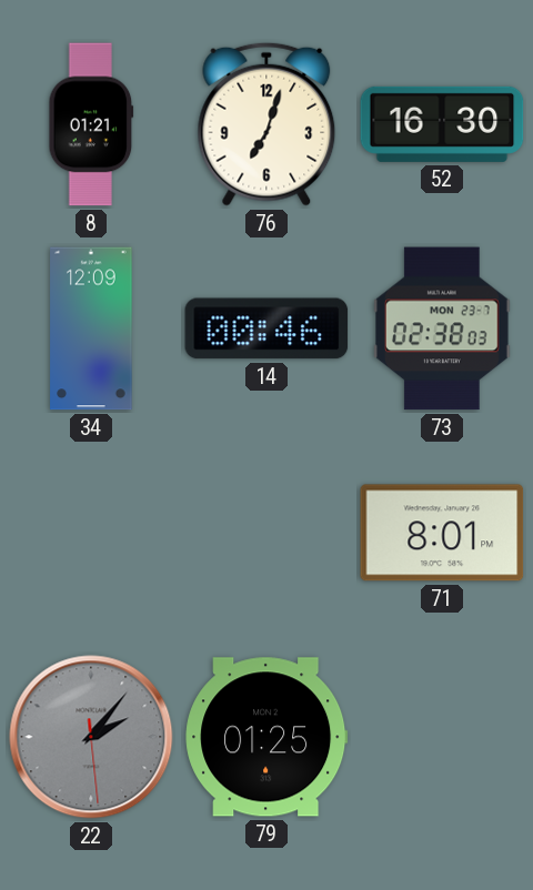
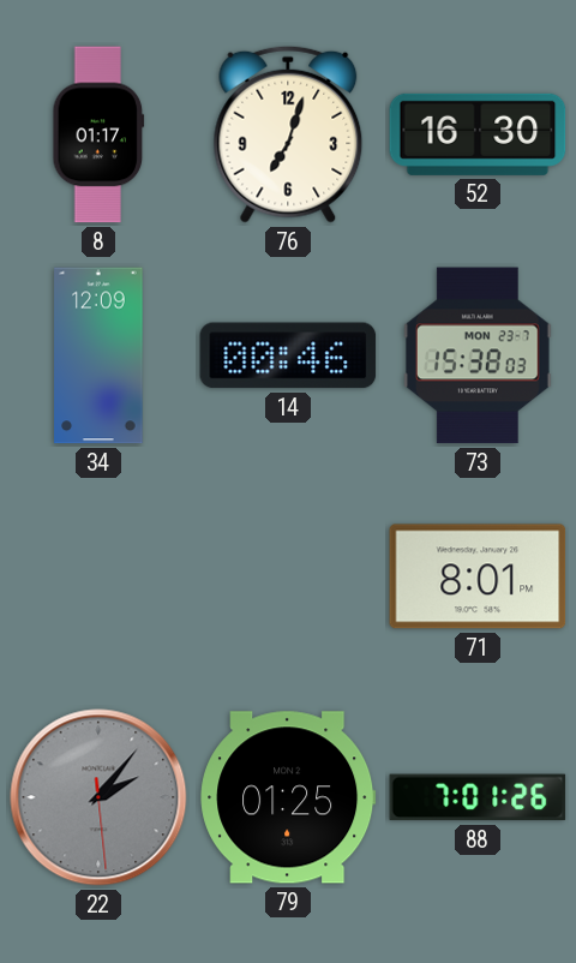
8: 01:21 -> 01:17 (98, 134)
73: 02:38 -> 15:38 (479, 355)
88: none -> 7:01 (478, 797)
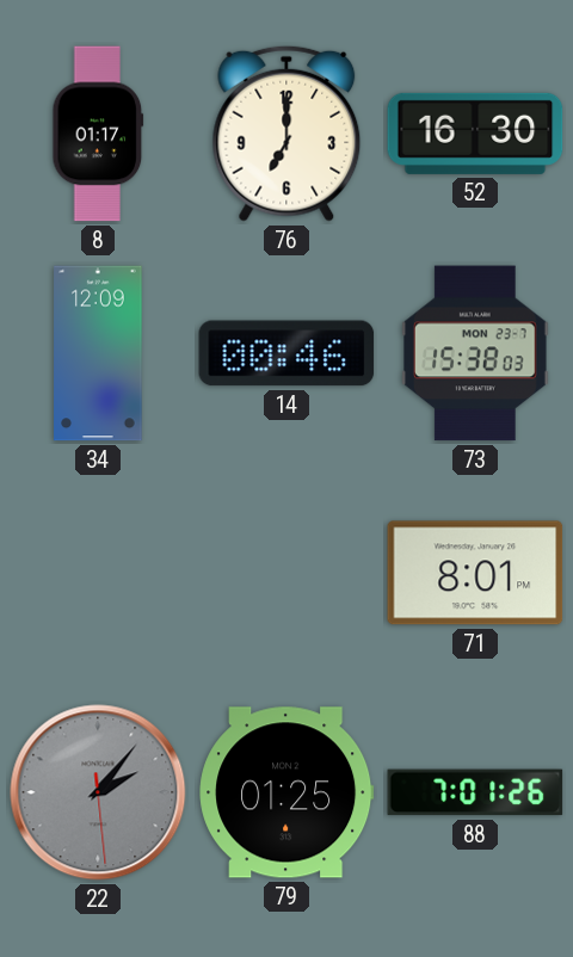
76: 7:03 -> 7:00 (286, 134)
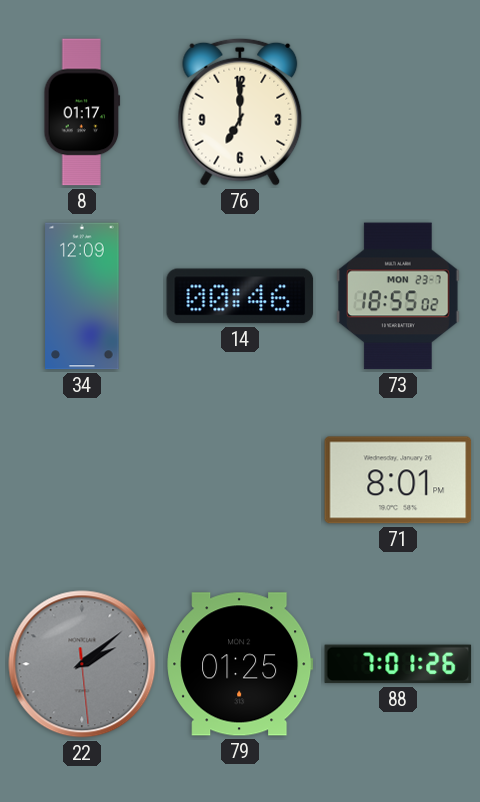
52: 16:30 -> none (475, 134)
73: 15:38 -> 18:55 (399, 296)
22: 2:06 -> 2:08 (82, 664)
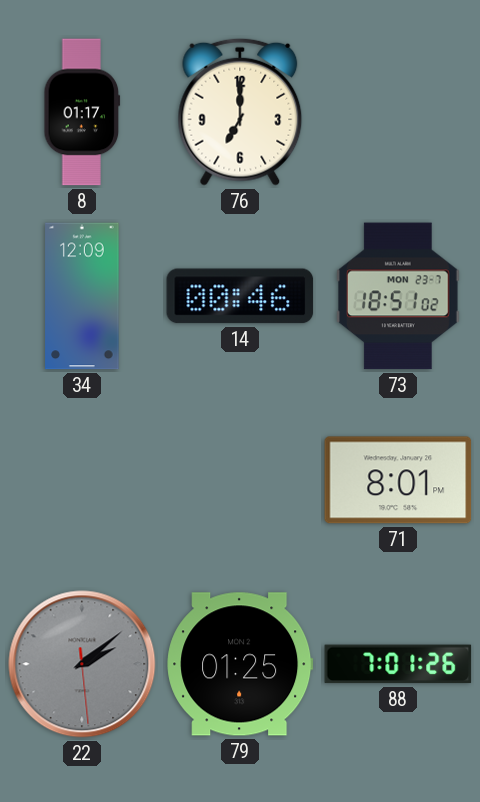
73: 18:55 -> 18:51 (399, 296)
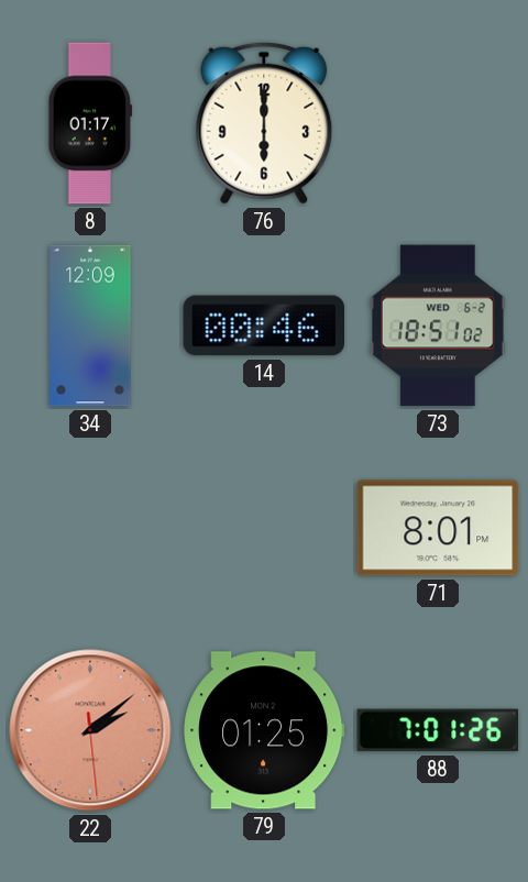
76: 7:00 -> 6:00 (264, 123)
73 date: MON 23-7 -> WED 6-2 (439, 326)
22 dial: grey -> salmon (90, 730)
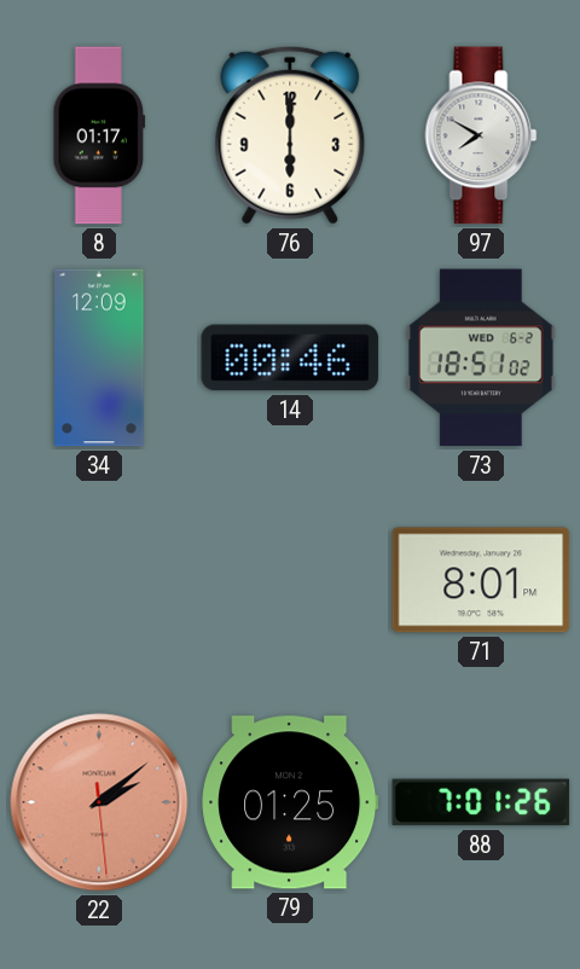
97: none -> 7:50 (481, 135)
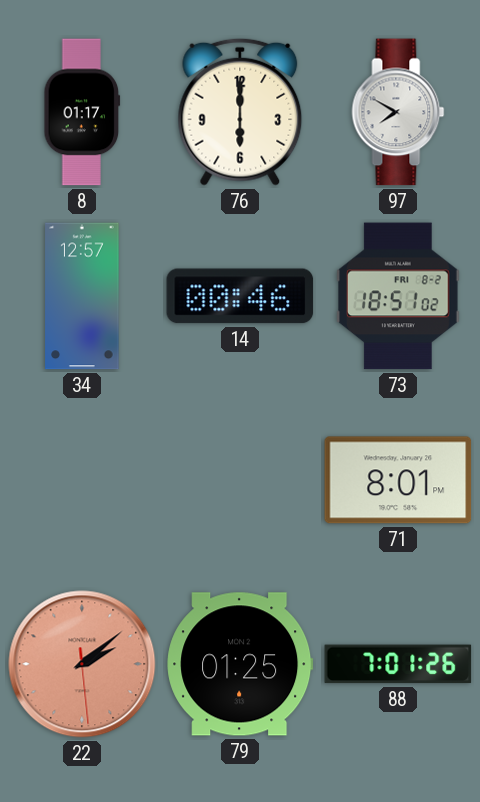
34: 12:09 -> 12:57 (82, 296)
73 date: WED 6-2 -> FRI 8-2 (399, 296)
